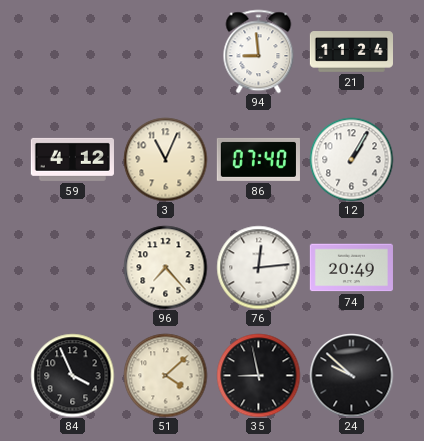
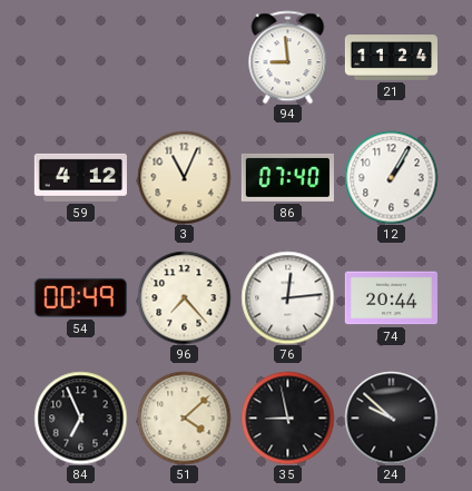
54: none -> 00:49 (80, 297)
74: 20:49 -> 20:44 (391, 298)
84: 3:56 -> 6:56 (80, 418)
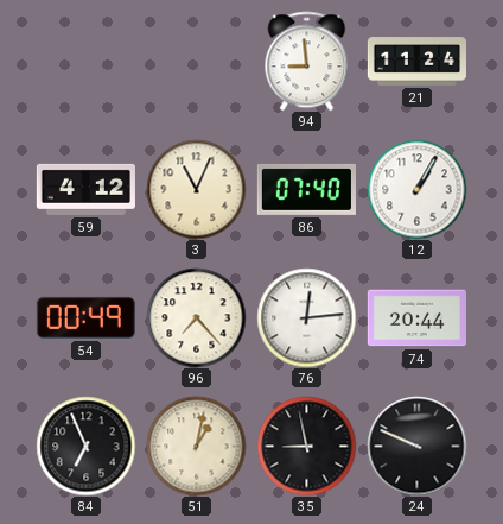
51: 4:08 -> 1:02 (196, 446)
24: 9:52 -> 9:49 (416, 446)
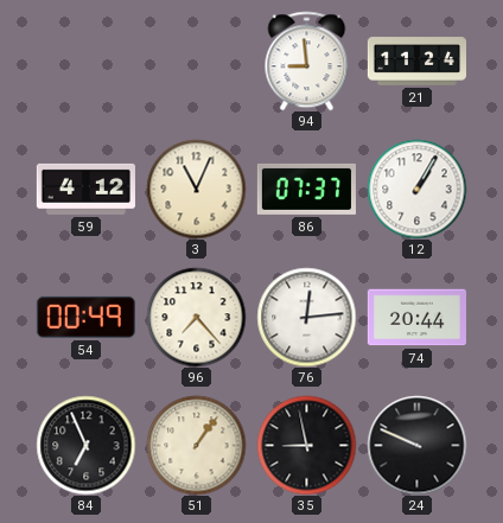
86: 07:40 -> 07:37 (306, 189)
51: 1:02 -> 1:06 (196, 445)
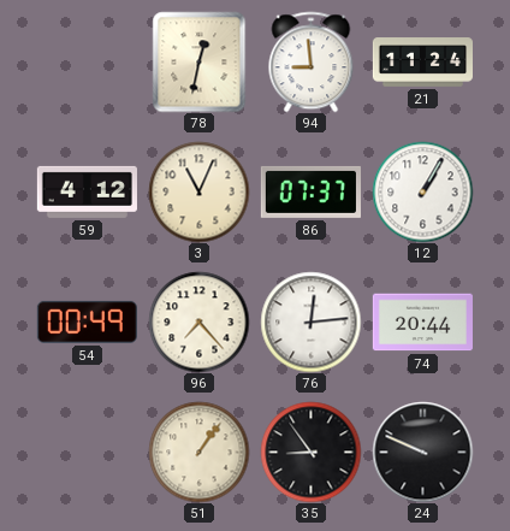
78: none -> 12:32 (200, 61)
84: 6:56 -> none (85, 445)
35: 8:58 -> 8:54 (310, 452)
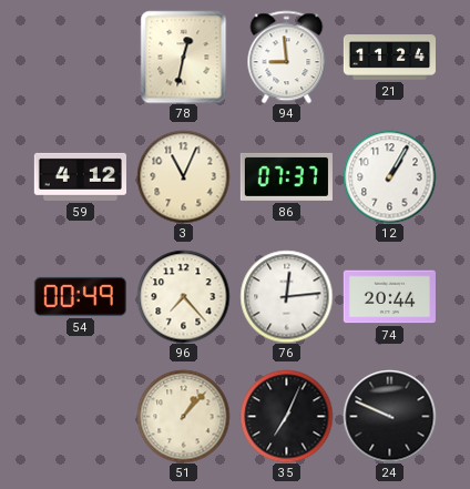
51: 1:06 -> 1:07 (183, 416)
35: 8:54 -> 7:04 (286, 416)
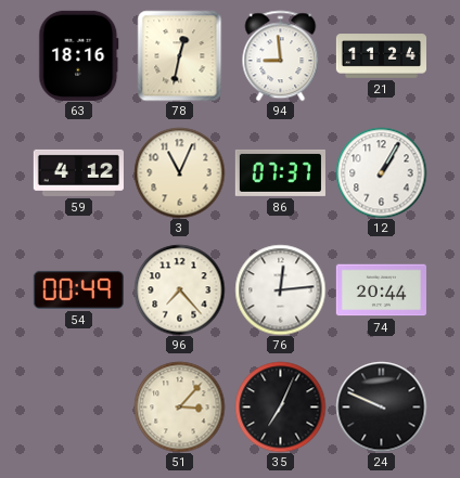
63: none -> 18:16 (79, 55)
51: 1:07 -> 3:07 (179, 406)
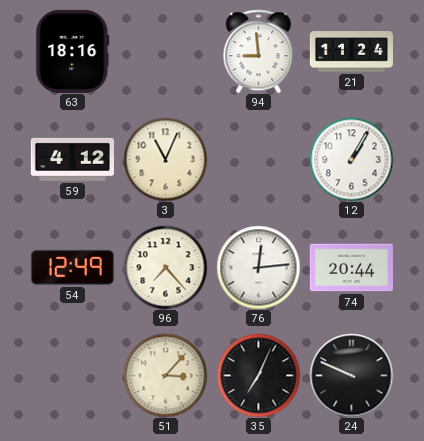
78: 12:32 -> none (180, 55)
86: 07:37 -> none (280, 172)
54: 00:49 -> 12:49 (72, 267)
